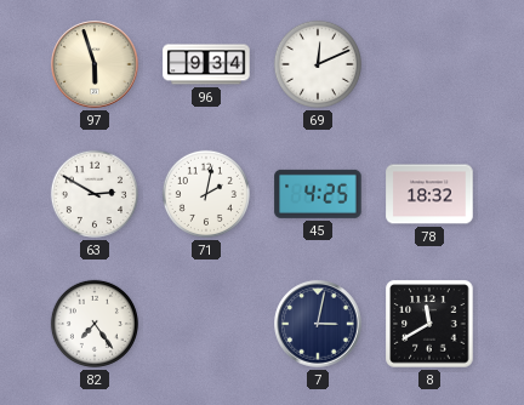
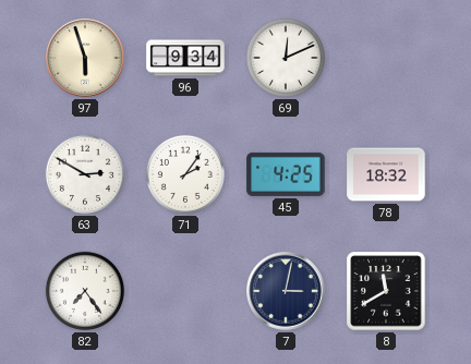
71: 2:02 -> 2:06 (185, 174)
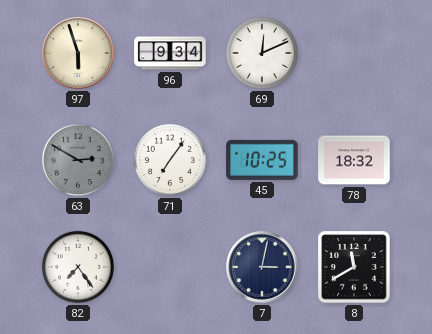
63 dial: white -> grey (78, 160)
71: 2:06 -> 7:06 (170, 160)
45: 4:25 -> 10:25 (262, 160)
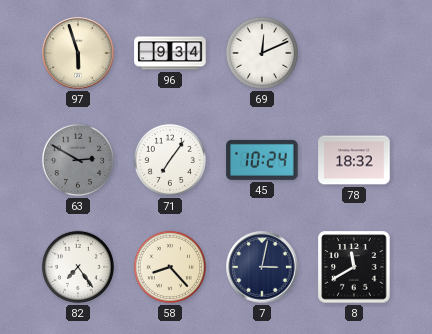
45: 10:25 -> 10:24 (262, 160)
58: none -> 8:23 (170, 267)
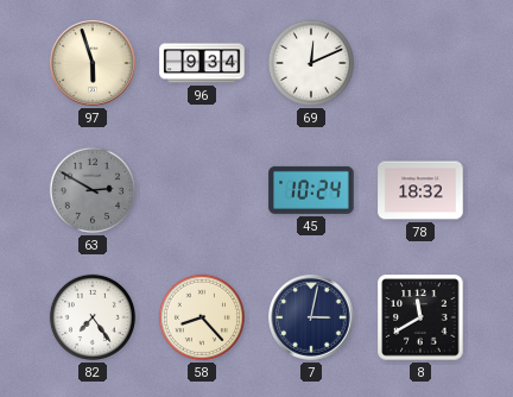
71: 7:06 -> none (170, 160)
